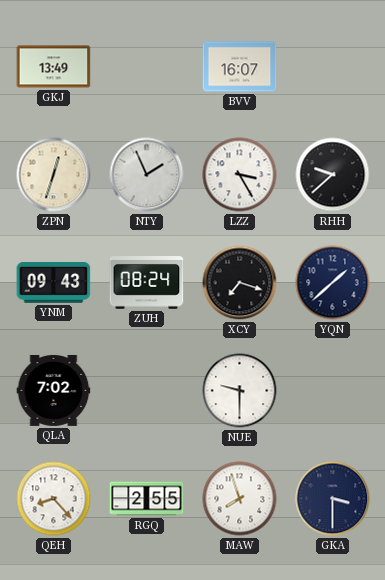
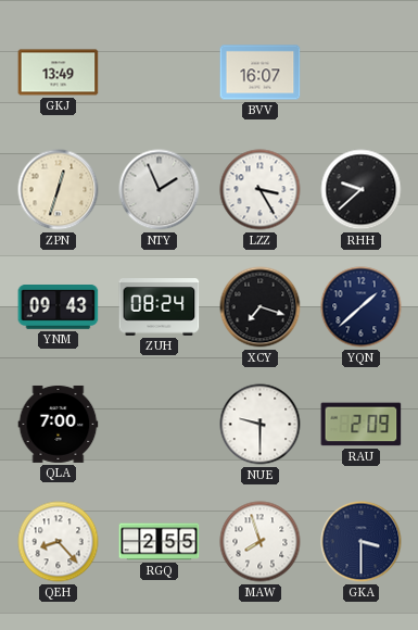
QLA: 7:02 -> 7:00 (59, 424)
RAU: none -> 2:09 (362, 425)
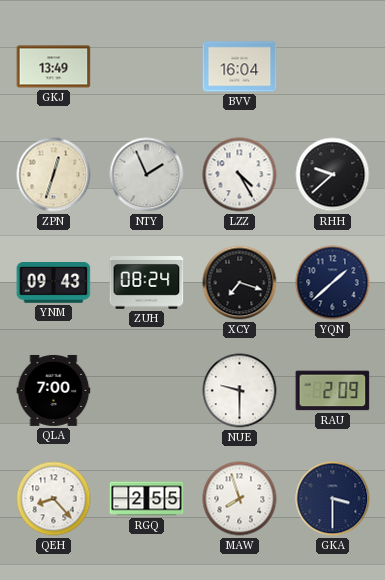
BVV: 16:07 -> 16:04 (240, 67)
LZZ: 3:25 -> 4:25 (240, 175)
